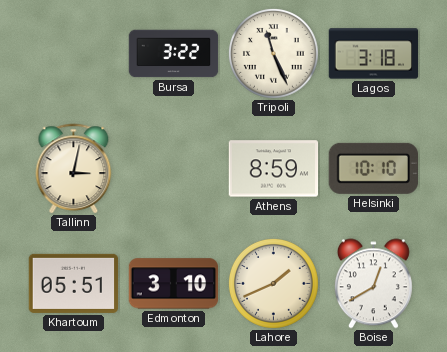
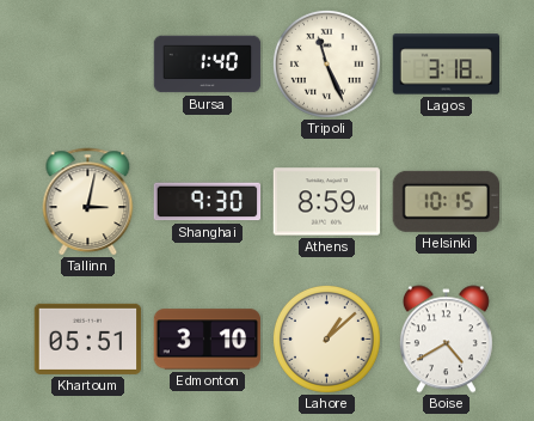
Bursa: 3:22 -> 1:40 (208, 65)
Shanghai: none -> 9:30 (208, 202)
Helsinki: 10:10 -> 10:15 (446, 201)
Lahore: 1:41 -> 1:08 (327, 340)
Boise: 12:40 -> 4:40 (446, 340)
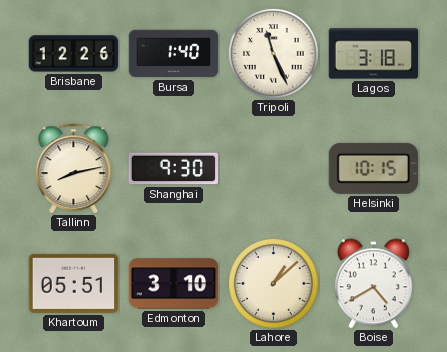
Brisbane: none -> 12:26 (74, 54)
Tallinn: 3:02 -> 8:13 (74, 169)
Athens: 8:59 -> none (327, 202)
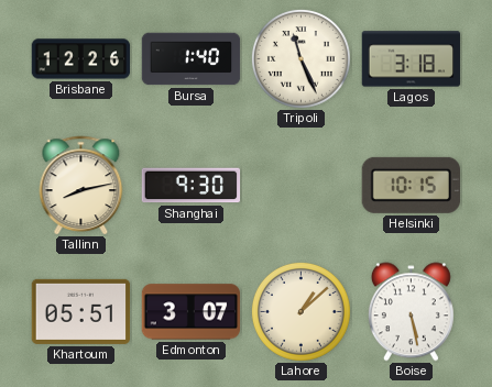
Edmonton: 3:10 -> 3:07 (192, 312)
Boise: 4:40 -> 5:28 (411, 312)
